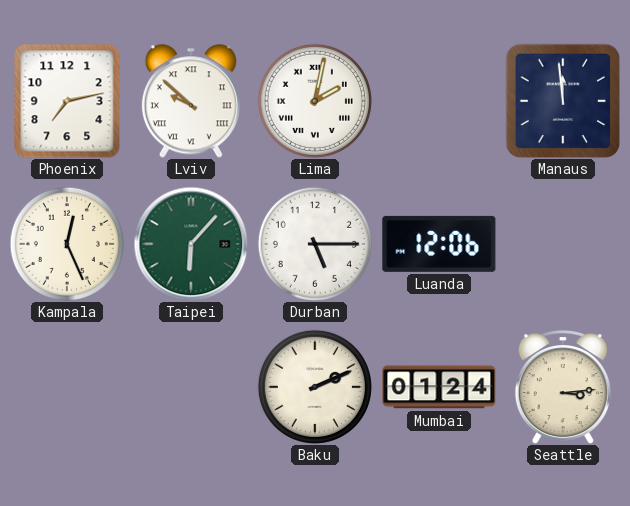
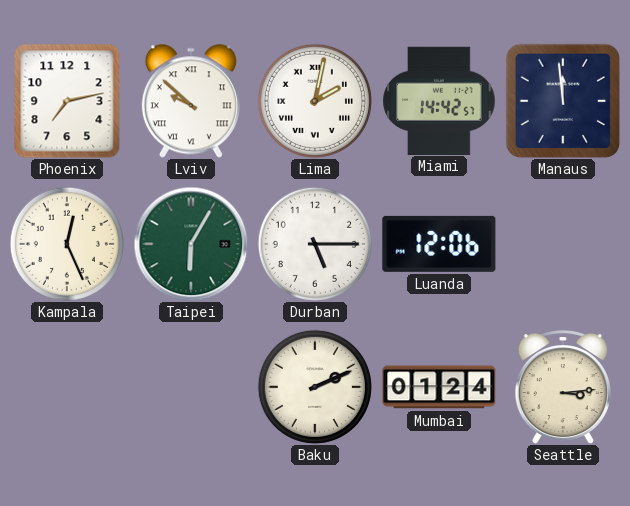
Miami: none -> 14:42 (439, 100)
Taipei: 6:07 -> 6:05 (191, 244)
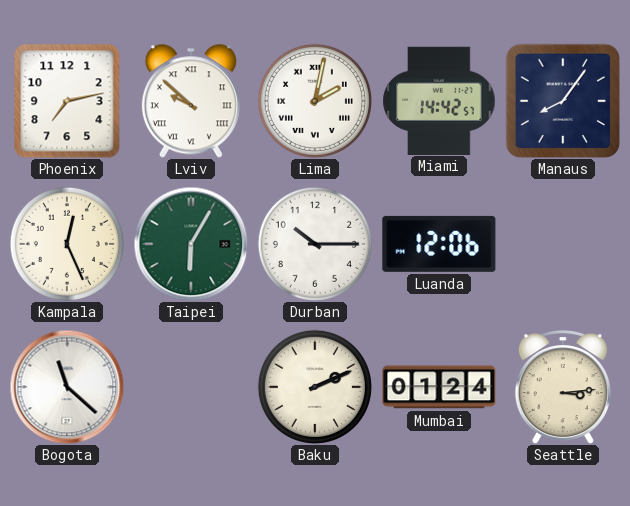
Manaus: 11:59 -> 8:06 (563, 101)
Durban: 5:15 -> 10:15 (315, 244)
Bogota: none -> 11:22 (67, 387)
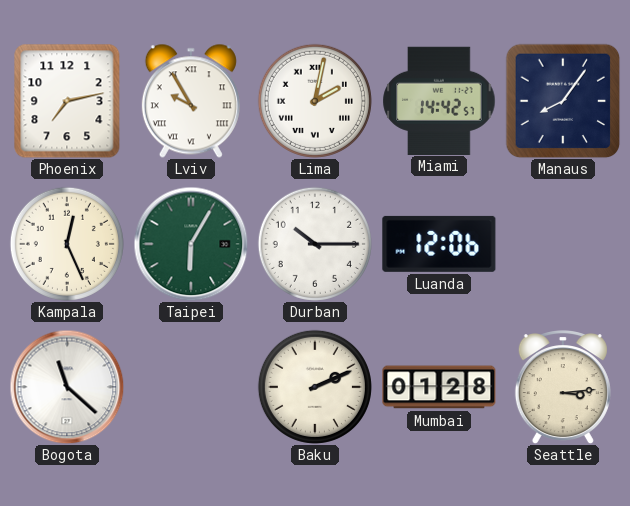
Lviv: 9:52 -> 9:55 (191, 101)
Mumbai: 01:24 -> 01:28 (439, 387)
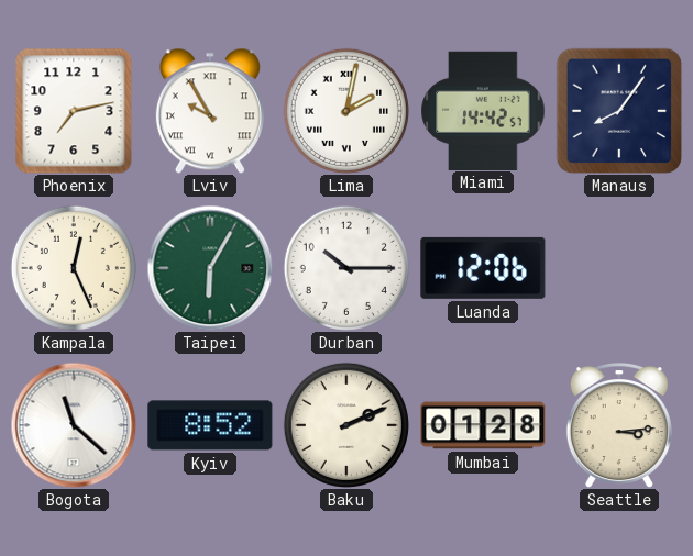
Kyiv: none -> 8:52 (210, 425)
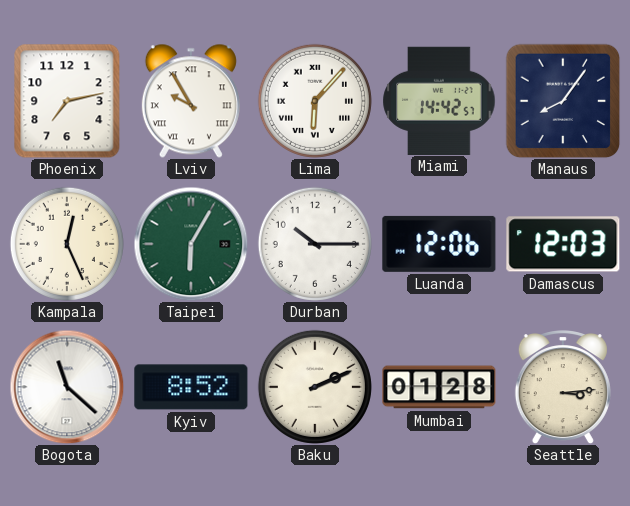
Lima: 2:02 -> 6:07 (315, 101)
Damascus: none -> 12:03 (563, 244)
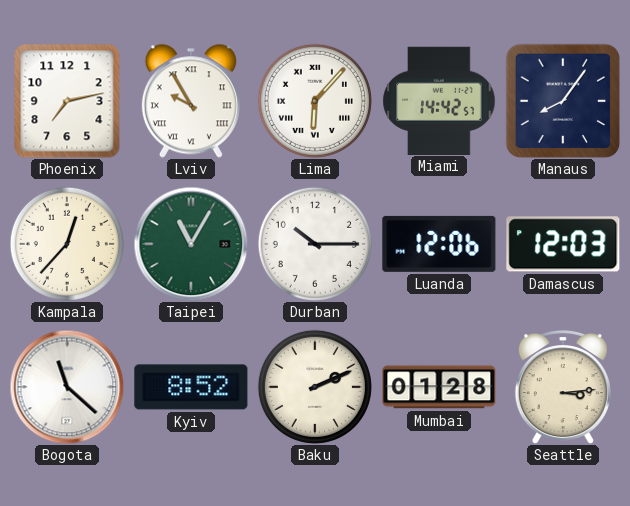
Kampala: 12:26 -> 12:37 (67, 244)
Taipei: 6:05 -> 11:05 (191, 244)
